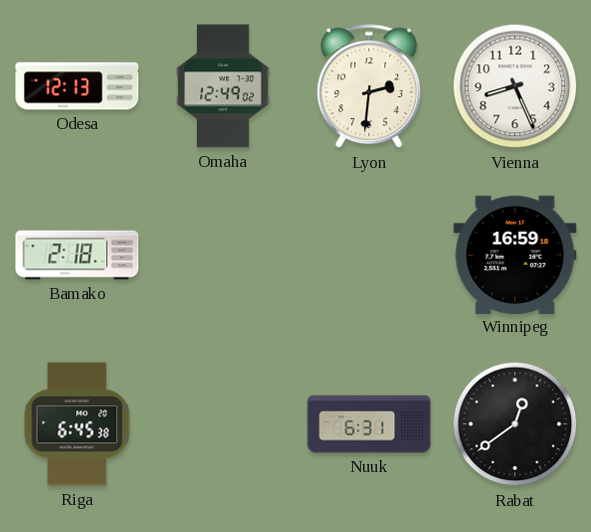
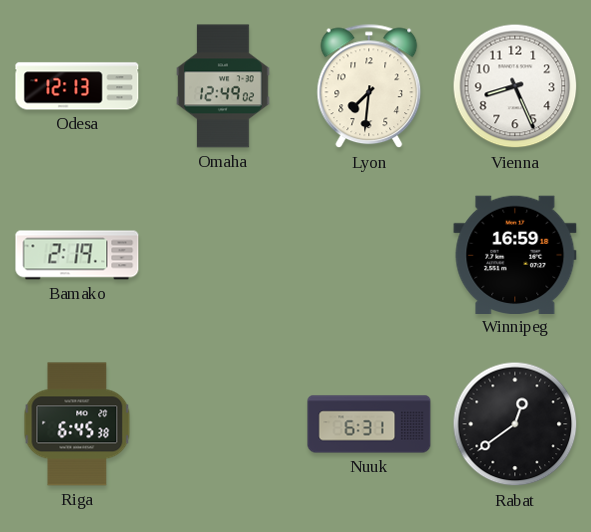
Lyon: 2:31 -> 7:31 (369, 86)
Bamako: 2:18 -> 2:19 (77, 255)
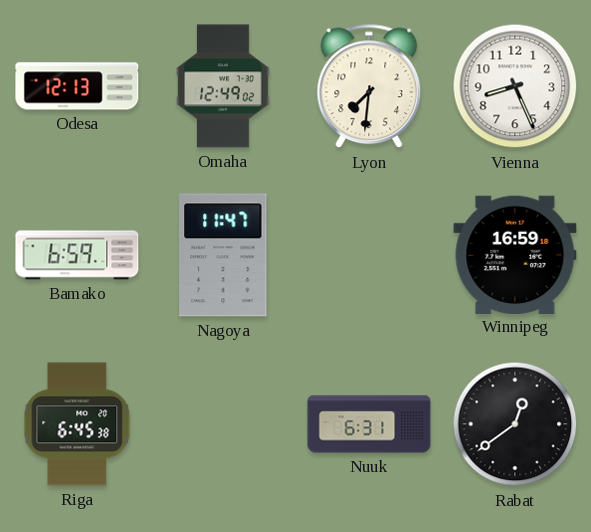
Bamako: 2:19 -> 6:59 (77, 255)
Nagoya: none -> 11:47 (223, 255)
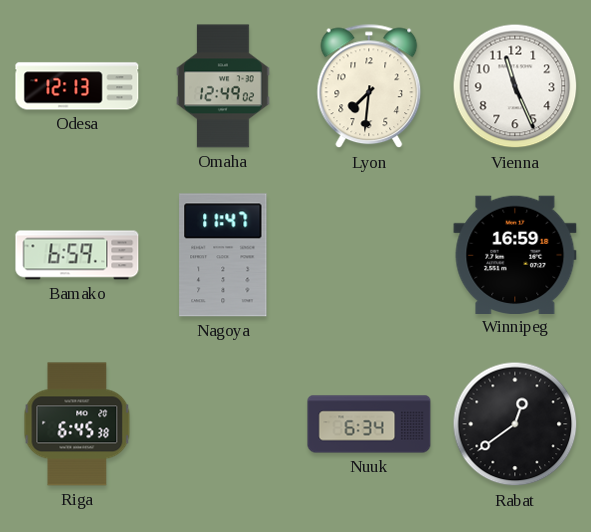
Vienna: 8:26 -> 11:26 (515, 86)
Nuuk: 6:31 -> 6:34 (369, 424)
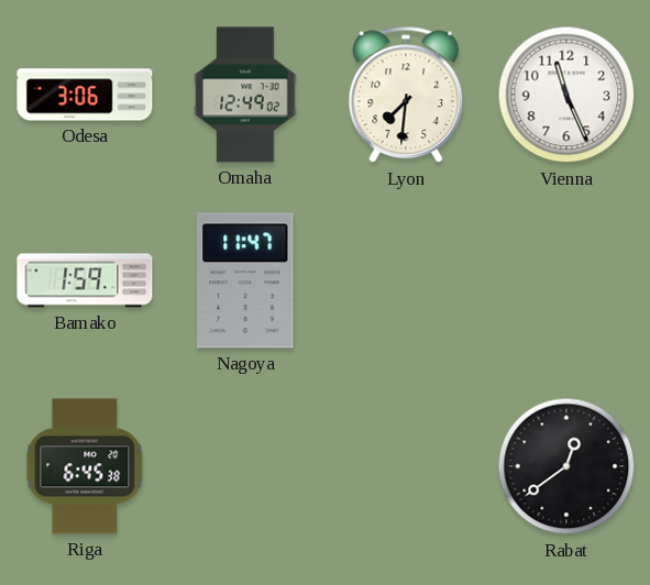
Odesa: 12:13 -> 3:06 (85, 95)
Bamako: 6:59 -> 1:59 (85, 280)
Winnipeg: 16:59 -> none (515, 254)
Nuuk: 6:34 -> none (369, 424)
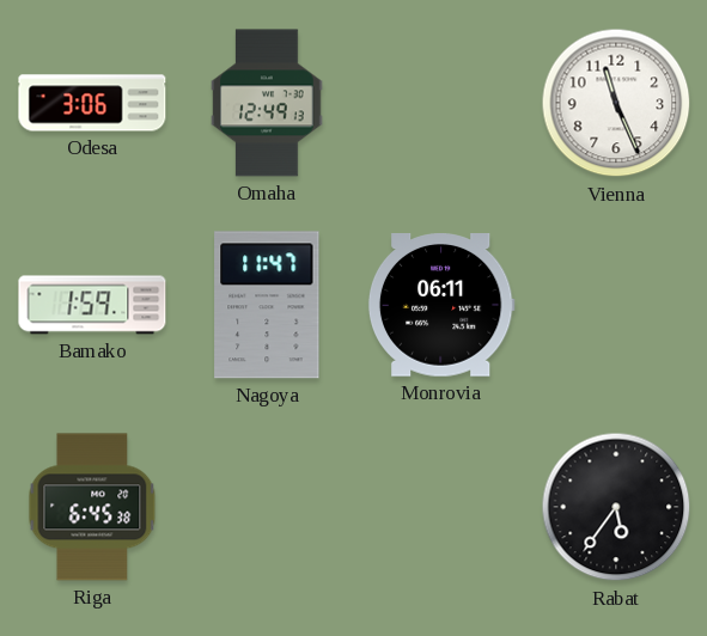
Omaha: 12:49:02 -> 12:49:13 (267, 103)
Lyon: 7:31 -> none (406, 95)
Monrovia: none -> 06:11 (441, 306)
Rabat: 12:39 -> 5:36 (616, 507)
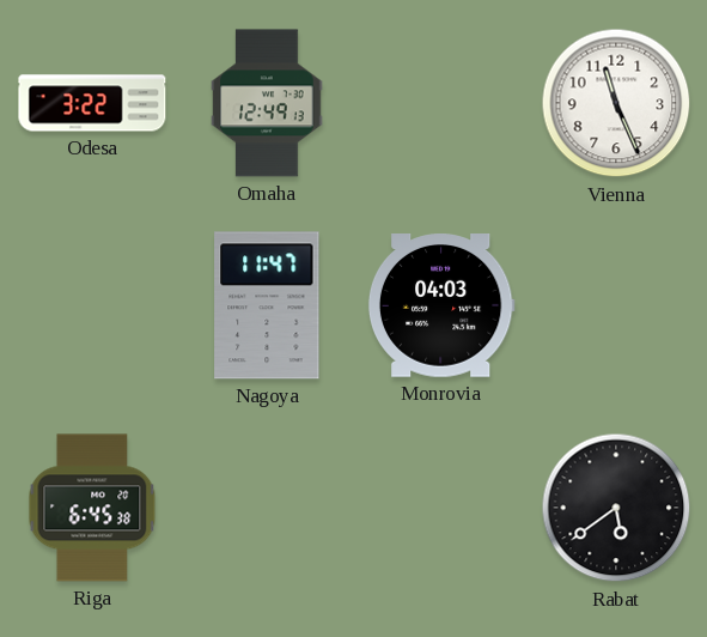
Odesa: 3:06 -> 3:22 (92, 103)
Bamako: 1:59 -> none (92, 305)
Monrovia: 06:11 -> 04:03 (441, 307)
Rabat: 5:36 -> 5:39 (616, 508)
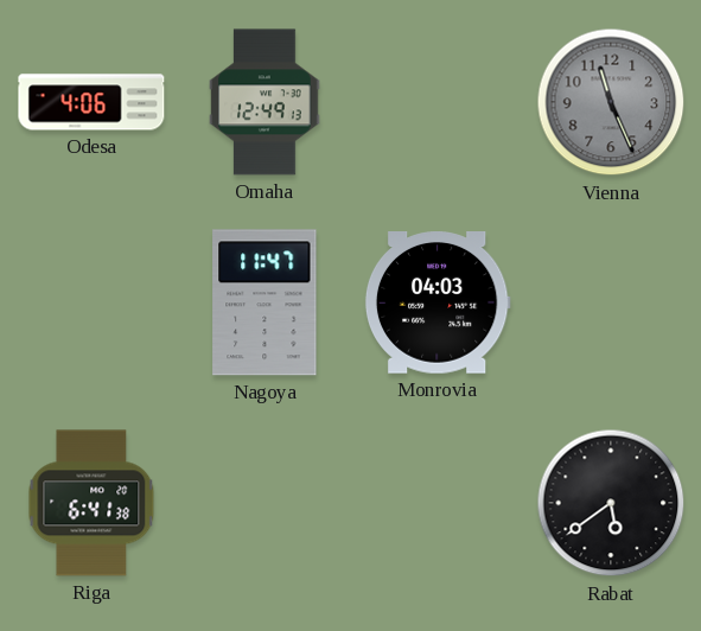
Odesa: 3:22 -> 4:06 (91, 102)
Vienna dial: white -> grey (611, 102)
Riga: 6:45 -> 6:41 (91, 503)
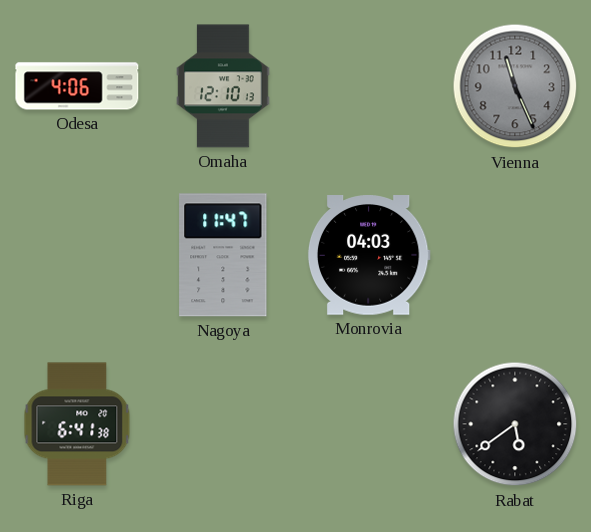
Omaha: 12:49 -> 12:10 (223, 86)
